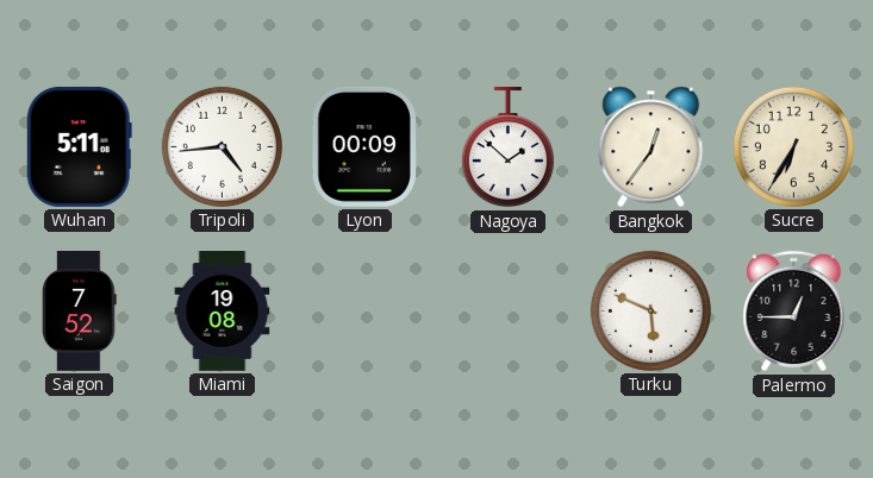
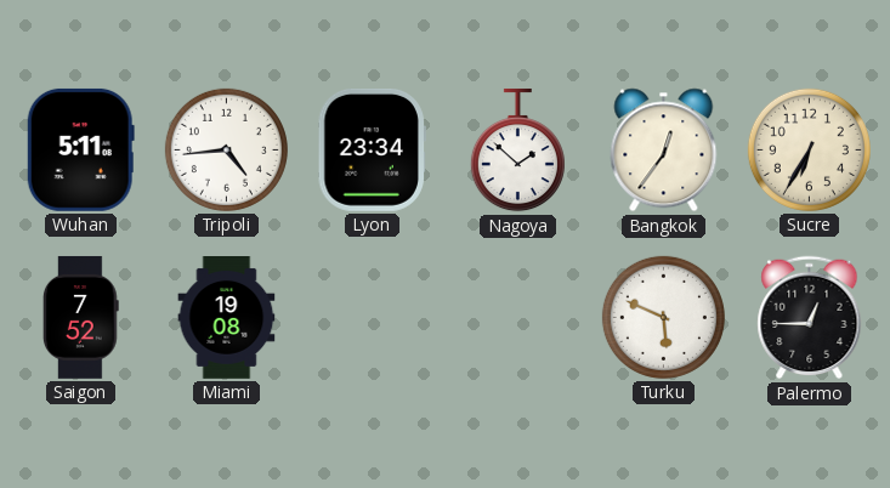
Lyon: 00:09 -> 23:34 (372, 149)
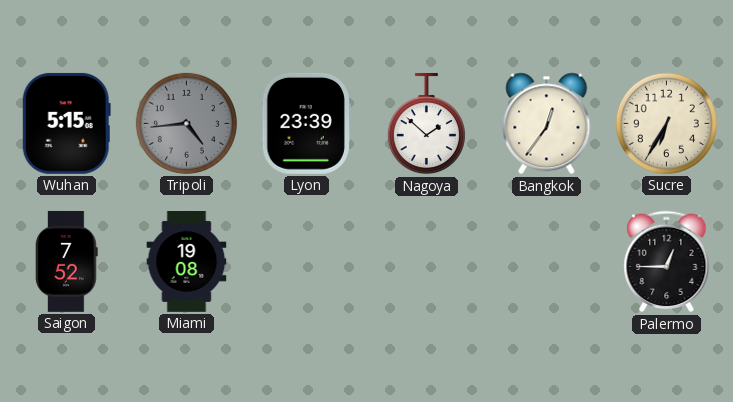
Wuhan: 5:11 -> 5:15 (66, 123)
Tripoli dial: white -> grey (186, 123)
Lyon: 23:34 -> 23:39 (306, 123)
Turku: 5:49 -> none (663, 317)
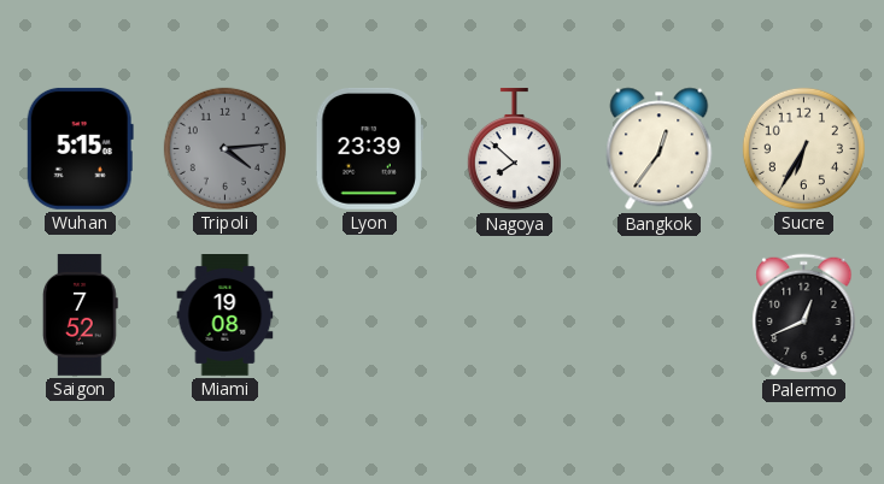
Tripoli: 4:44 -> 4:14 (224, 148)
Nagoya: 1:52 -> 7:52 (514, 149)
Palermo: 12:45 -> 12:41 (804, 315)
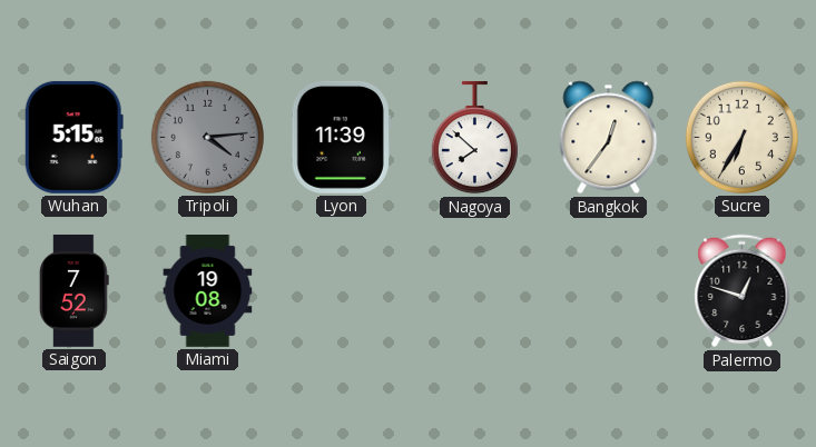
Lyon: 23:39 -> 11:39 (341, 137)
Palermo: 12:41 -> 12:48 (743, 291)
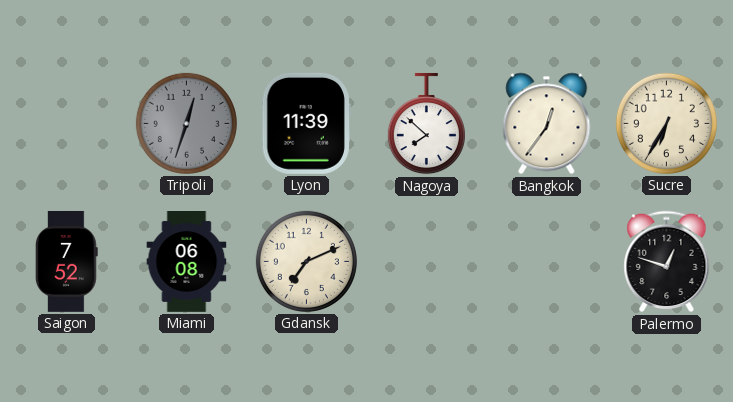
Wuhan: 5:15 -> none (73, 137)
Tripoli: 4:14 -> 12:33 (186, 123)
Miami: 19:08 -> 06:08 (187, 262)
Gdansk: none -> 7:11 (306, 261)
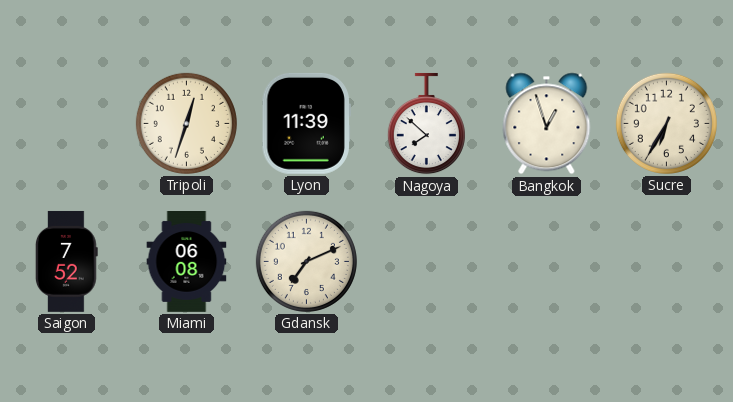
Tripoli dial: grey -> cream (186, 123)
Bangkok: 12:36 -> 12:57 (547, 124)
Palermo: 12:48 -> none (667, 262)
